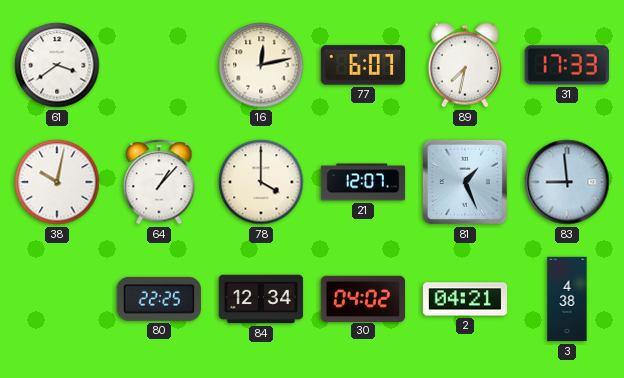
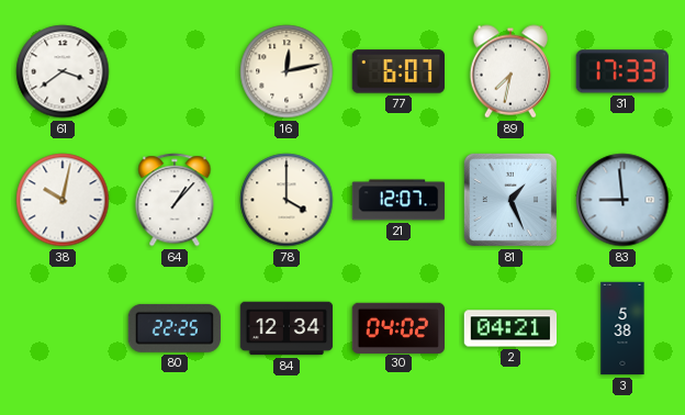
3: 4:38 -> 5:38 (622, 328)
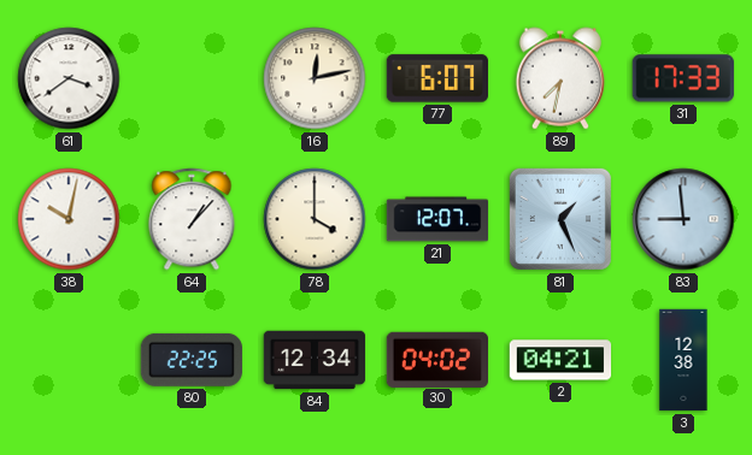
3: 5:38 -> 12:38 (683, 360)
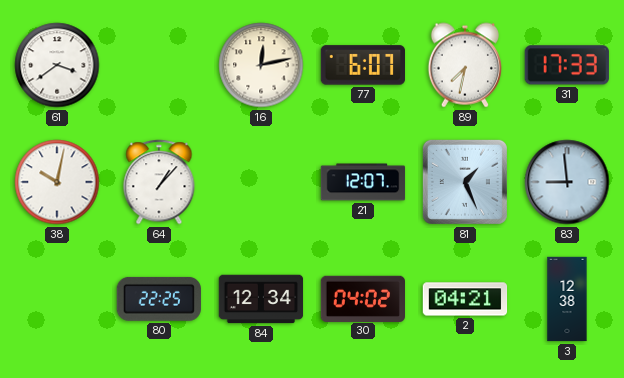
78: 4:00 -> none (315, 219)
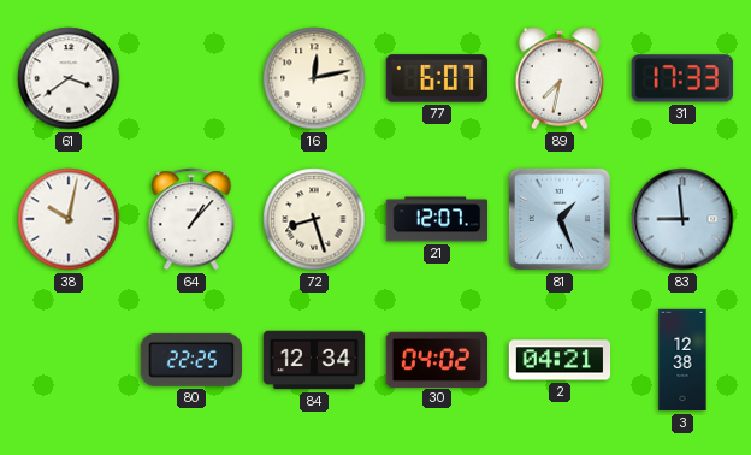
72: none -> 8:27 (314, 219)
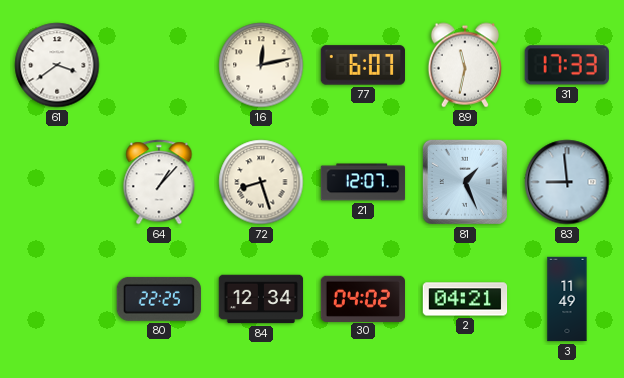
89: 7:32 -> 11:32 (464, 65)
38: 10:02 -> none (69, 219)
3: 12:38 -> 11:49 (567, 299)
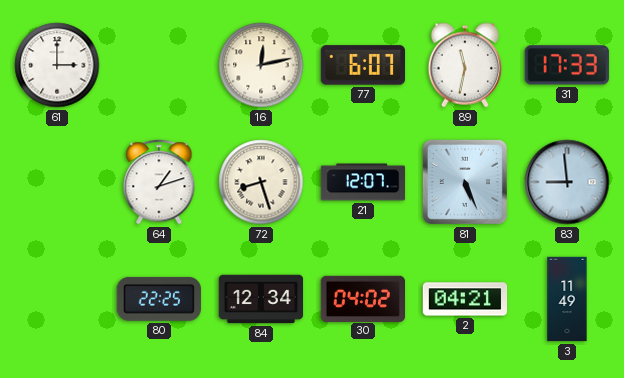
61: 3:39 -> 3:00 (57, 65)
64: 1:07 -> 1:12 (159, 182)
81: 1:26 -> 5:26 (465, 182)
